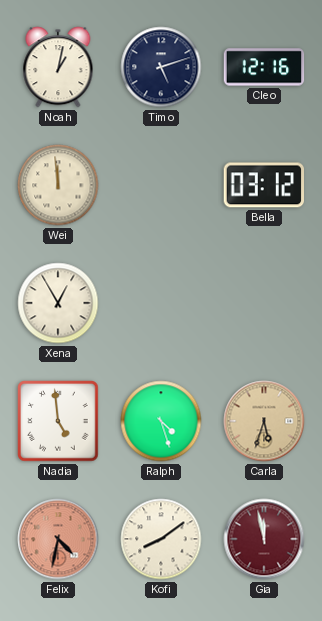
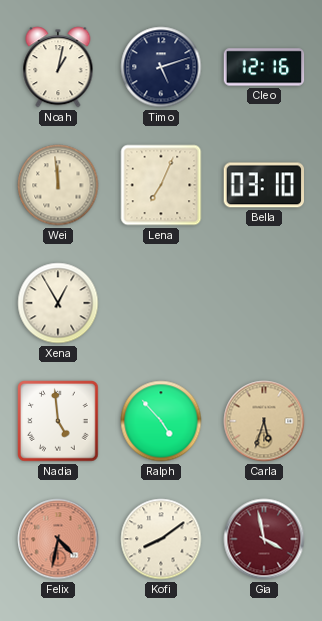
Lena: none -> 7:04 (161, 185)
Bella: 03:12 -> 03:10 (263, 185)
Ralph: 4:27 -> 4:53 (161, 421)
Gia: 11:58 -> 3:58 (264, 539)
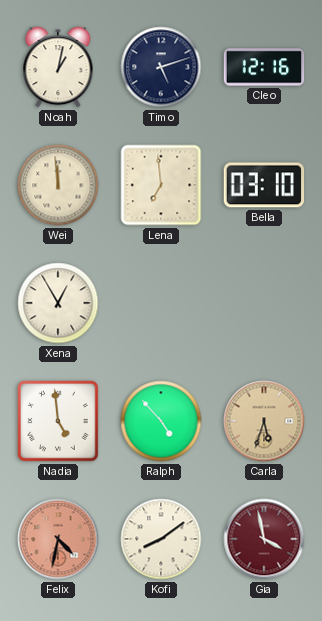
Lena: 7:04 -> 6:59 (161, 185)
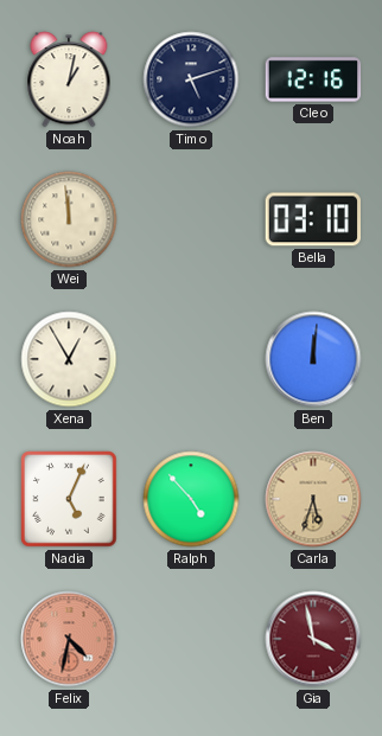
Lena: 6:59 -> none (161, 185)
Ben: none -> 12:01 (313, 359)
Nadia: 4:59 -> 5:04 (69, 499)
Kofi: 8:09 -> none (161, 539)
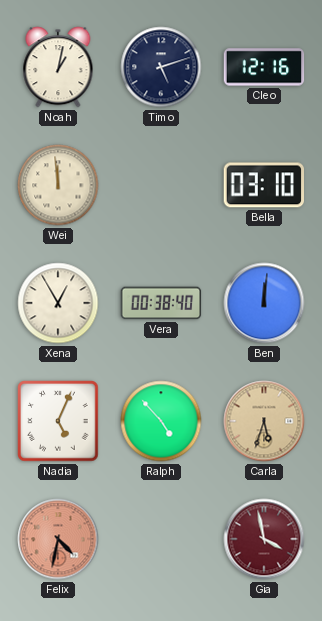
Vera: none -> 00:38 (161, 303)
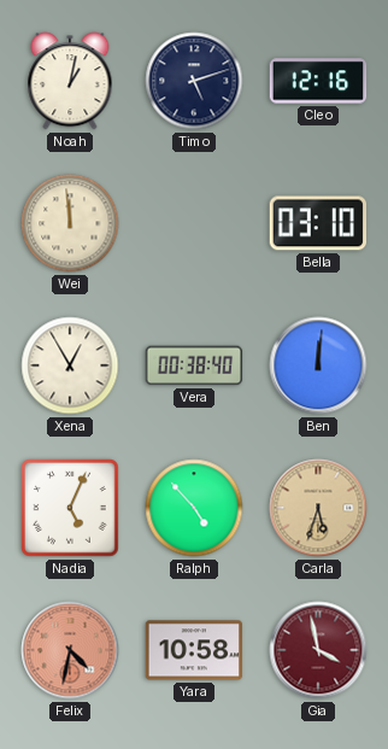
Yara: none -> 10:58 (194, 650)
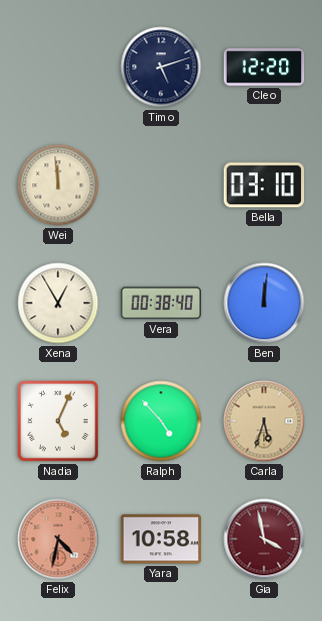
Noah: 1:02 -> none (70, 81)
Cleo: 12:16 -> 12:20 (264, 67)
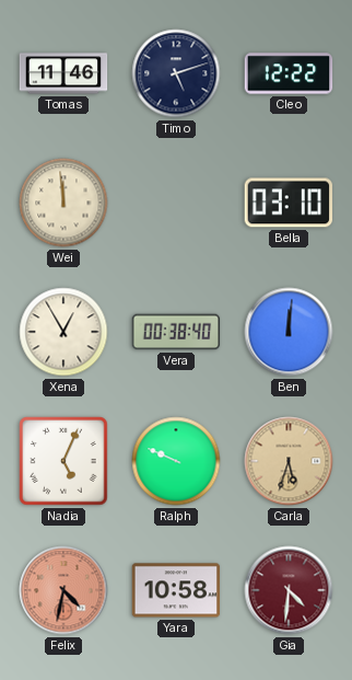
Tomas: none -> 11:46 (63, 73)
Cleo: 12:20 -> 12:22 (289, 73)
Ralph: 4:53 -> 9:49 (176, 461)
Gia: 3:58 -> 4:31 (289, 590)
